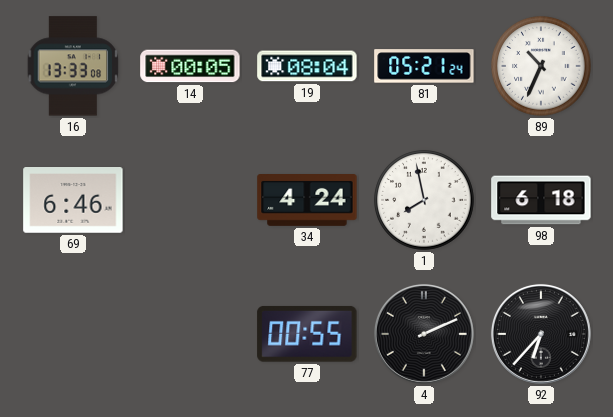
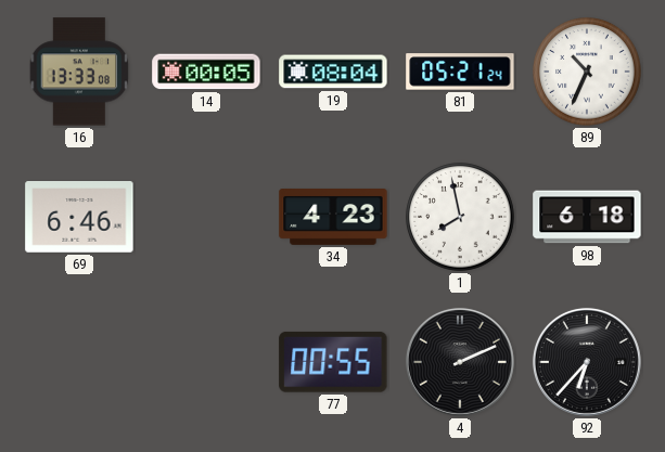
34: 4:24 -> 4:23 (333, 218)
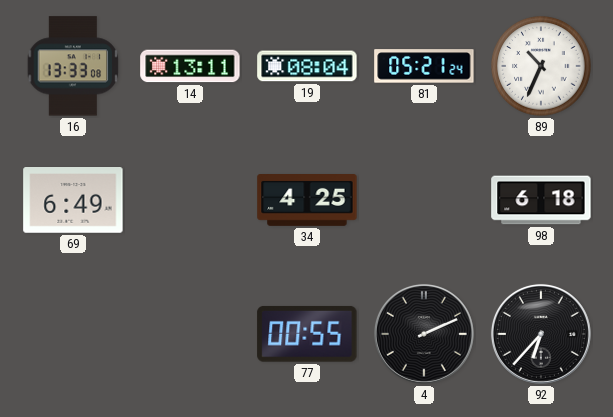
14: 00:05 -> 13:11 (190, 66)
69: 6:46 -> 6:49 (73, 201)
34: 4:23 -> 4:25 (307, 201)
1: 7:58 -> none (460, 217)
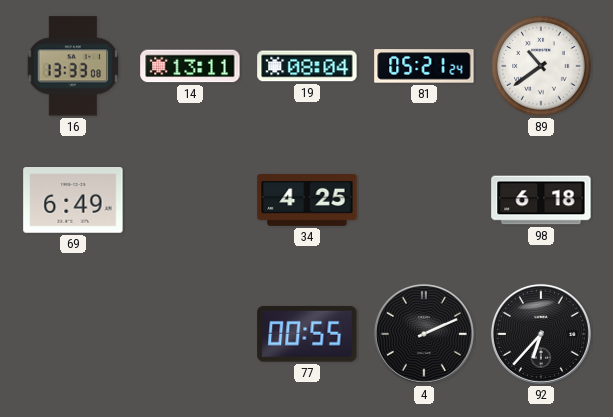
89: 10:34 -> 10:39 (541, 66)
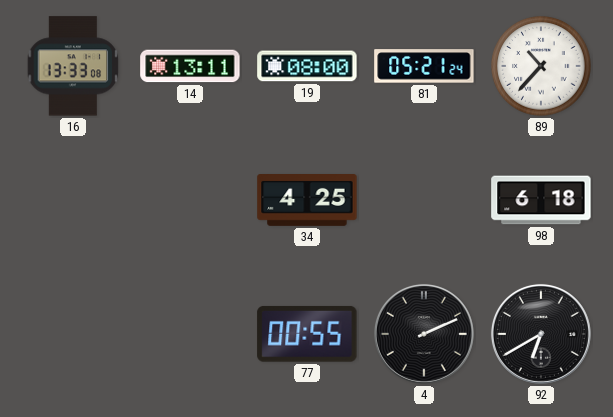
19: 08:04 -> 08:00 (307, 66)
89: 10:39 -> 10:37 (541, 66)
69: 6:49 -> none (73, 201)
92: 6:37 -> 6:40 (541, 334)
